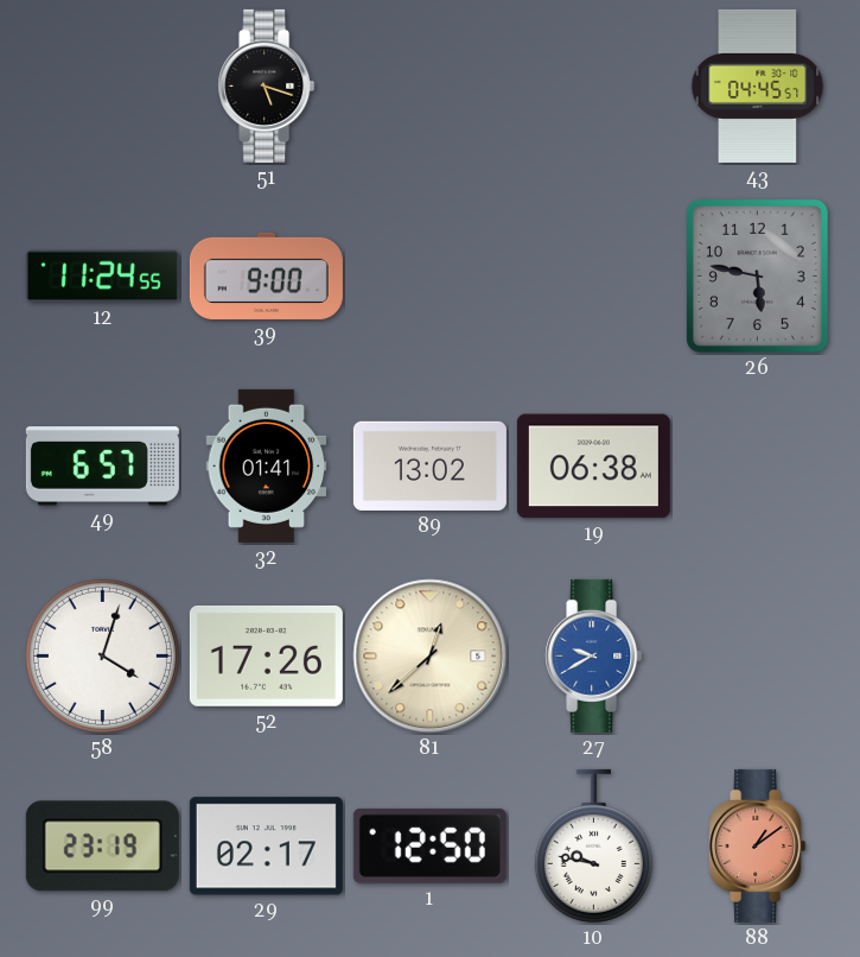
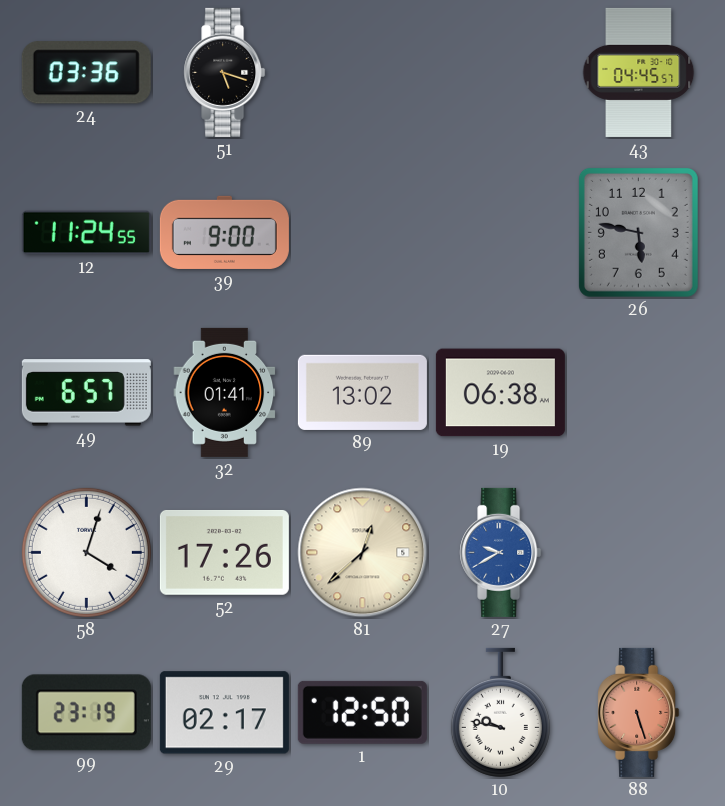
24: none -> 03:36 (86, 73)
88: 1:09 -> 5:27 (639, 712)
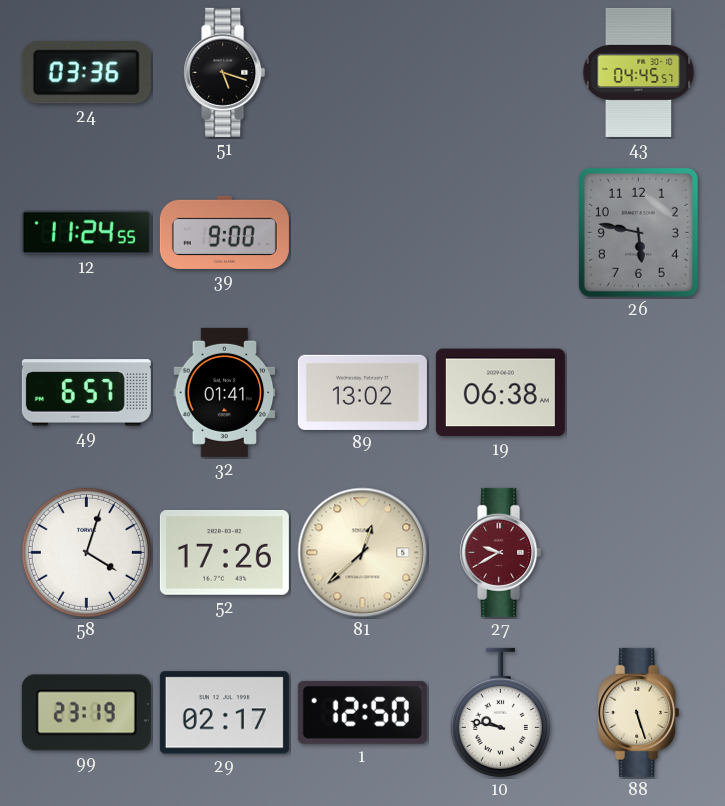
27 dial: blue -> burgundy (501, 552)
88 dial: salmon -> cream (639, 712)
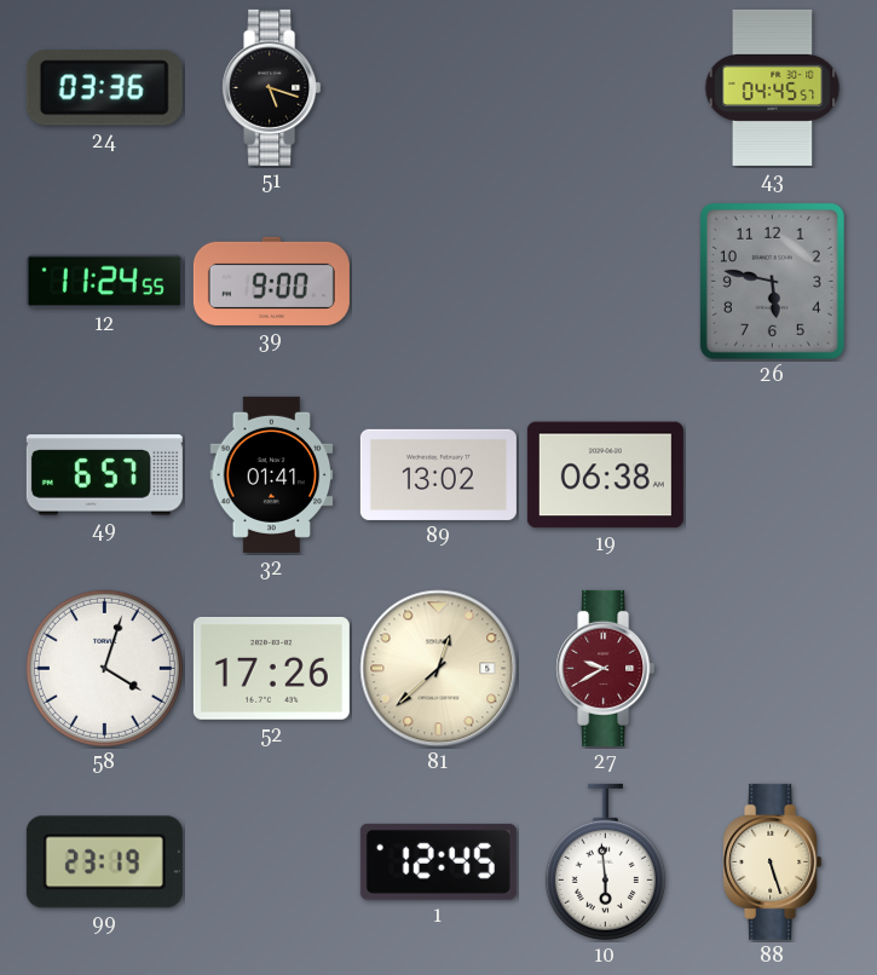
29: 02:17 -> none (224, 713)
1: 12:50 -> 12:45 (438, 861)
10: 9:47 -> 5:59 (605, 861)
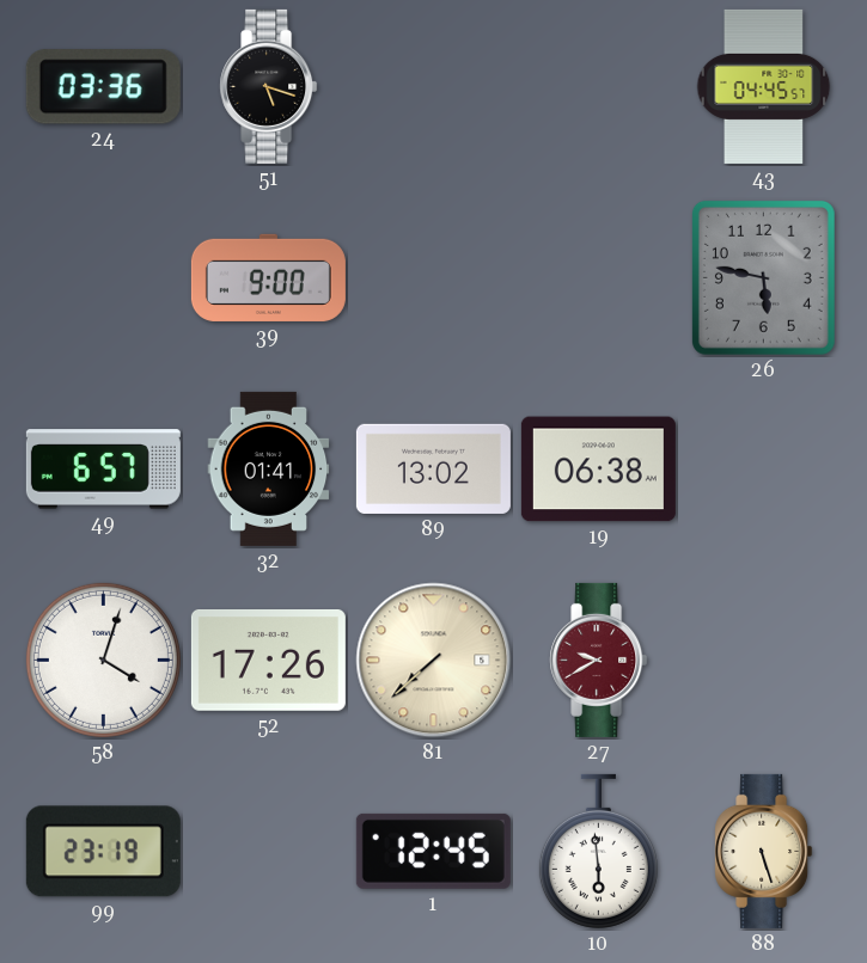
12: 11:24 -> none (104, 282)
81: 12:38 -> 7:38 (434, 661)
